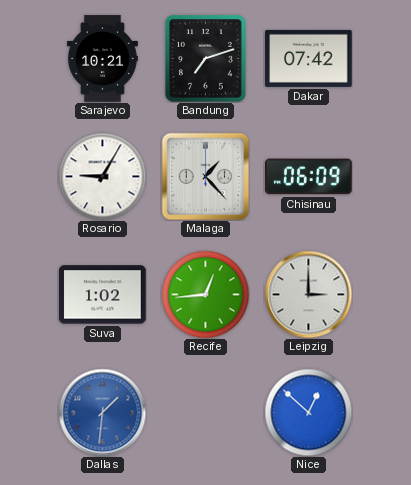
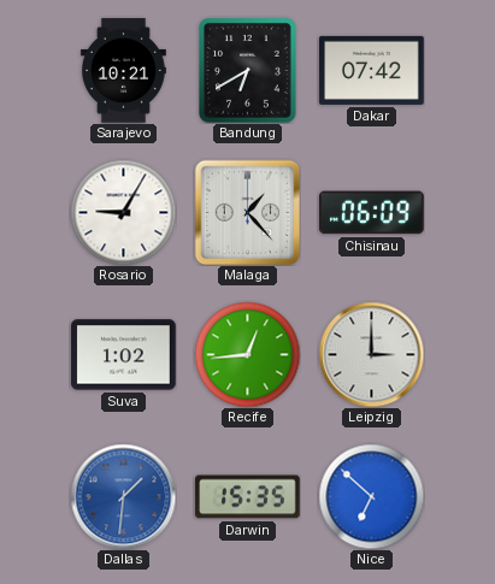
Bandung: 7:12 -> 6:40 (248, 71)
Darwin: none -> 15:35 (248, 497)
Nice: 12:52 -> 6:52 (371, 496)
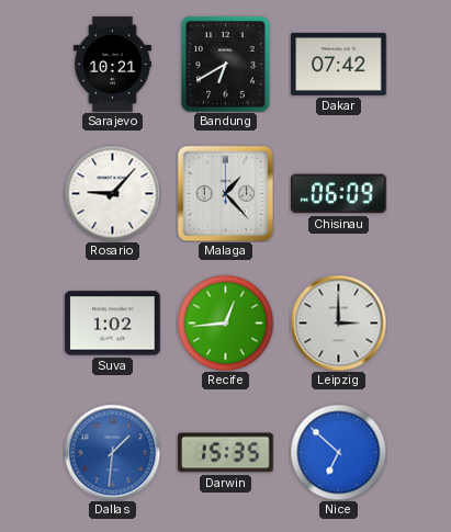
Rosario: 9:05 -> 9:07 (112, 193)
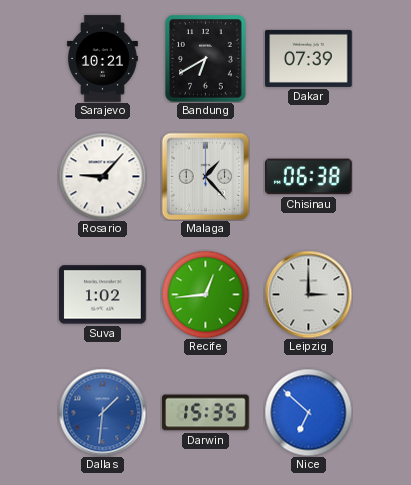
Dakar: 07:42 -> 07:39 (309, 58)
Chisinau: 06:09 -> 06:38 (309, 177)
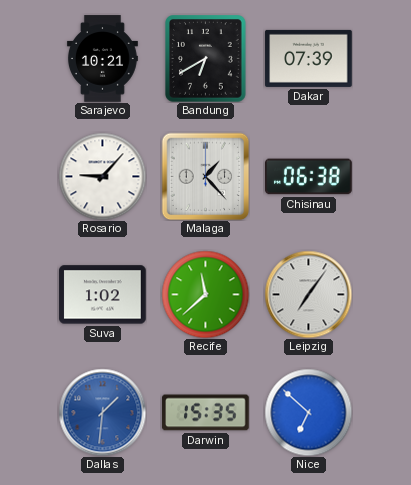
Recife: 12:44 -> 11:38 (205, 294)
Leipzig: 3:00 -> 7:06 (308, 294)
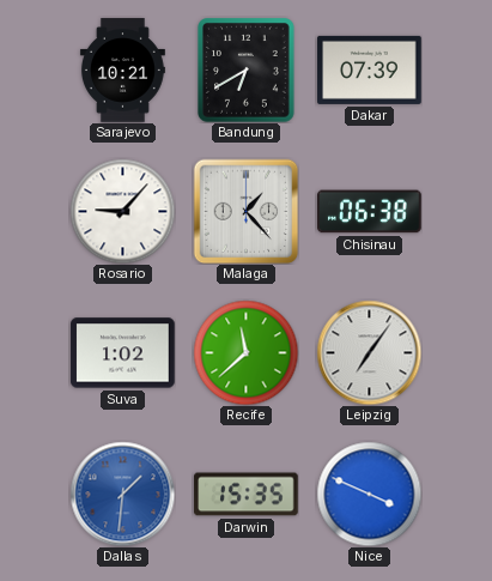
Nice: 6:52 -> 3:49 (369, 494)
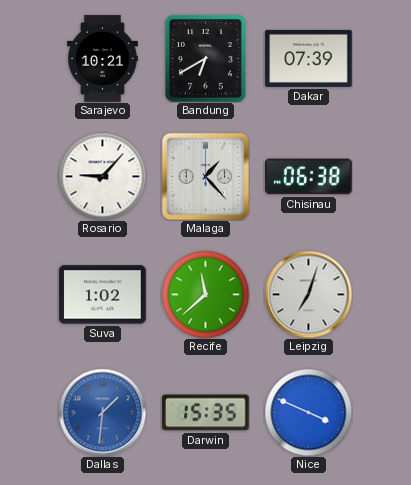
Leipzig: 7:06 -> 7:03 (308, 294)
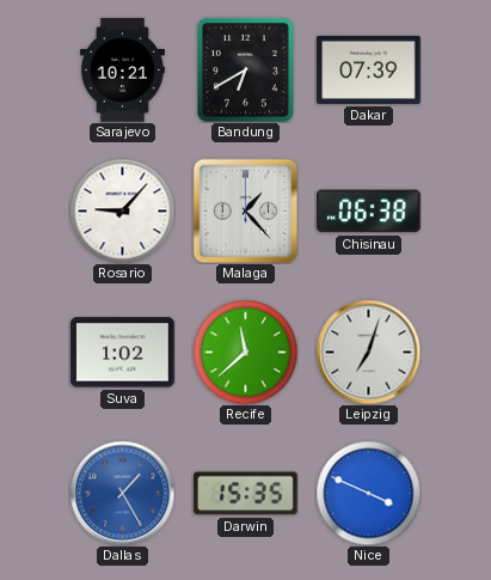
Dallas: 1:31 -> 1:25 (122, 493)
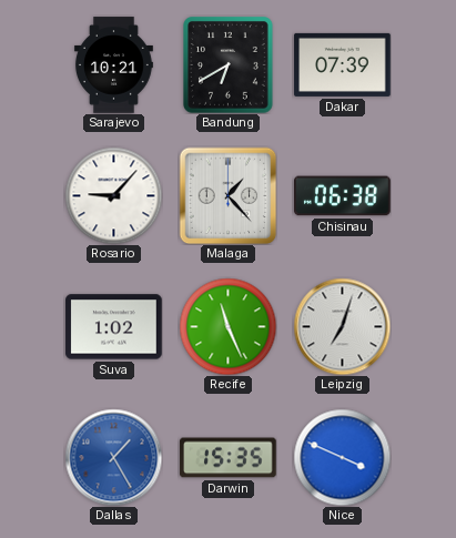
Recife: 11:38 -> 11:26 (227, 326)
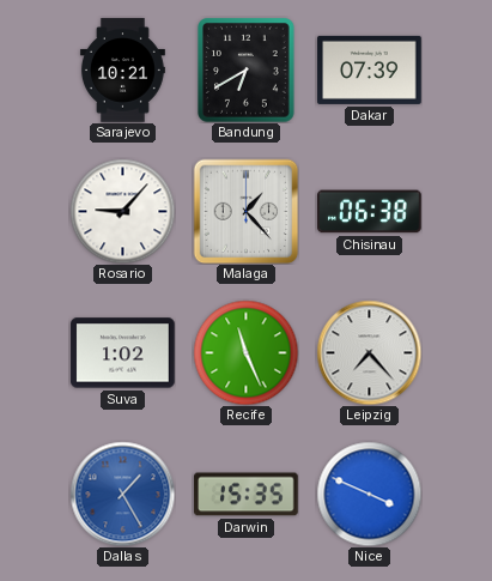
Leipzig: 7:03 -> 7:23 (369, 352)
